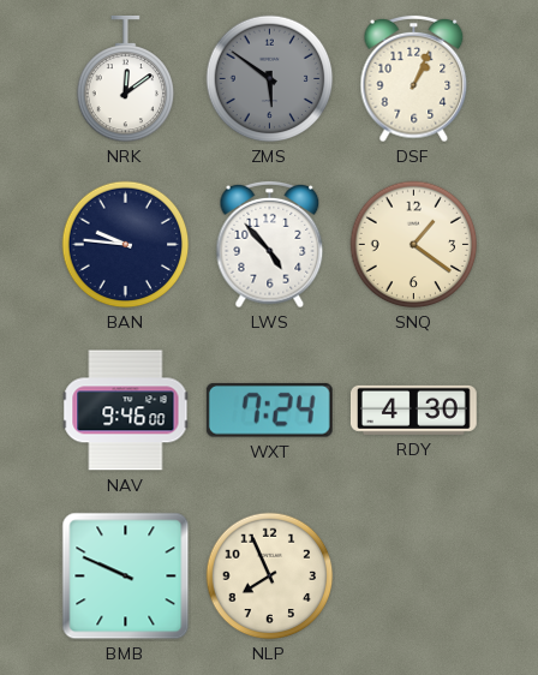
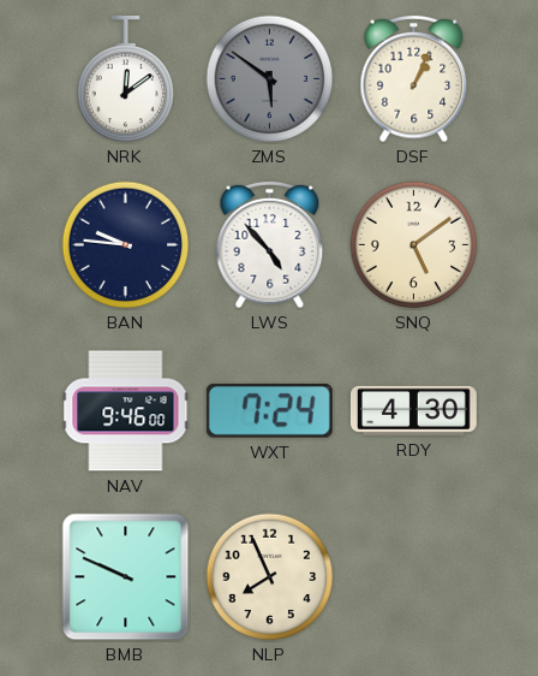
SNQ: 1:21 -> 5:09 (414, 245)
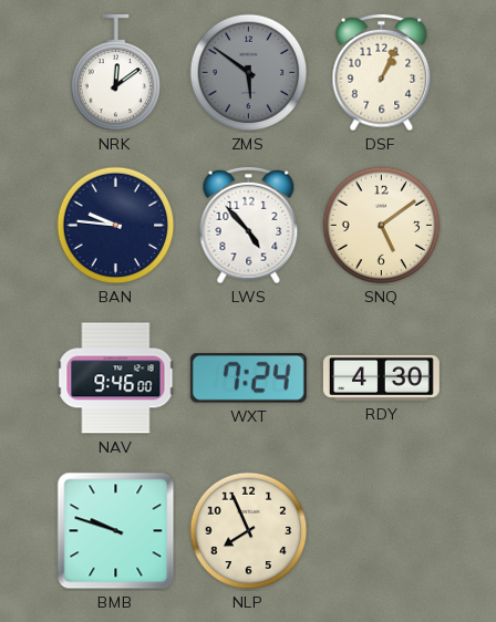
BMB: 9:49 -> 9:48 (116, 531)
